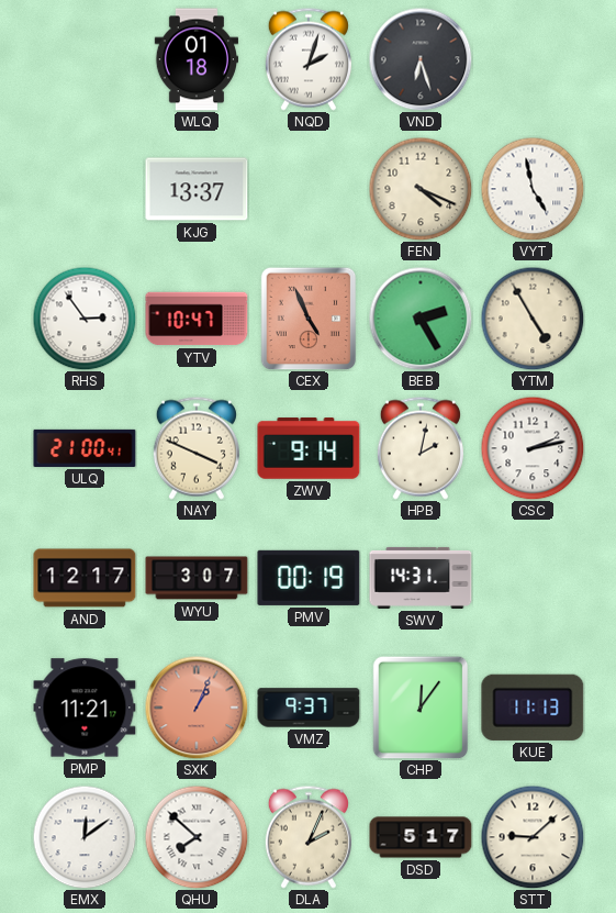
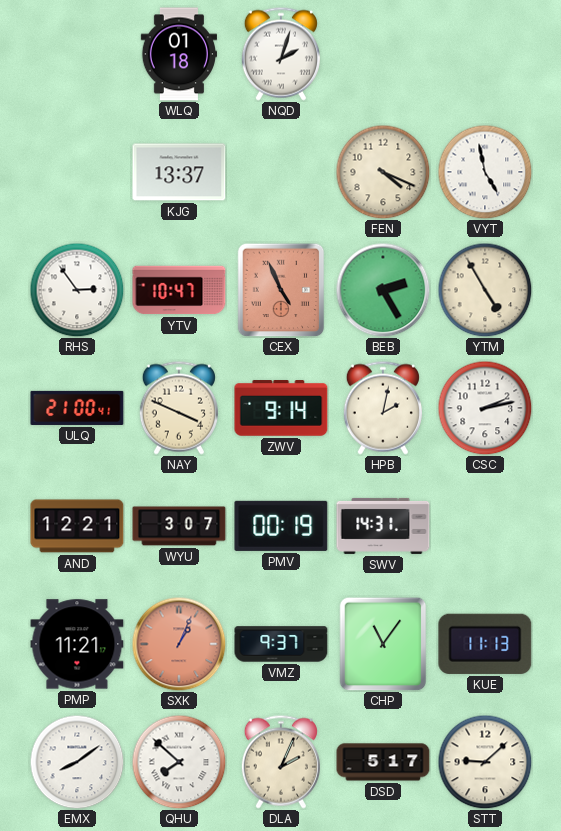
VND: 6:27 -> none (421, 59)
AND: 12:17 -> 12:21 (77, 526)
CHP: 12:06 -> 11:06 (383, 644)
EMX: 12:09 -> 8:09 (77, 762)
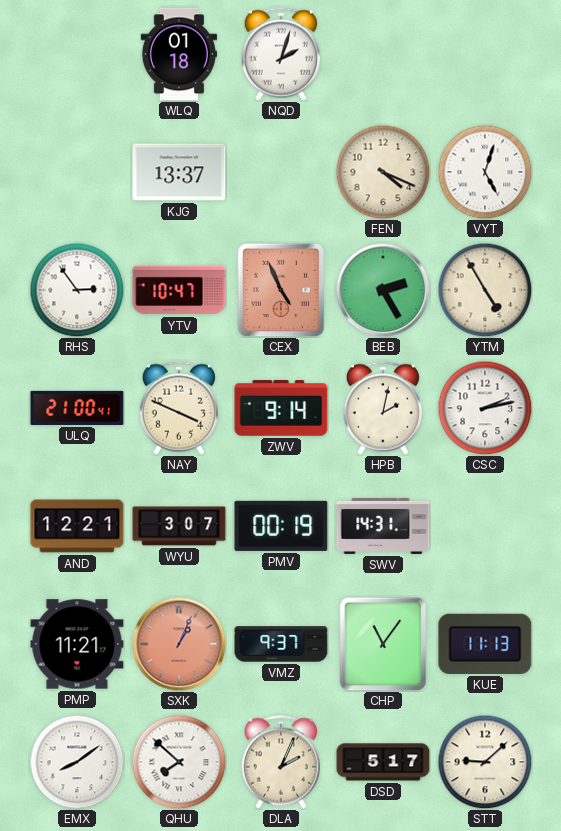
VYT: 4:58 -> 5:03 (485, 172)
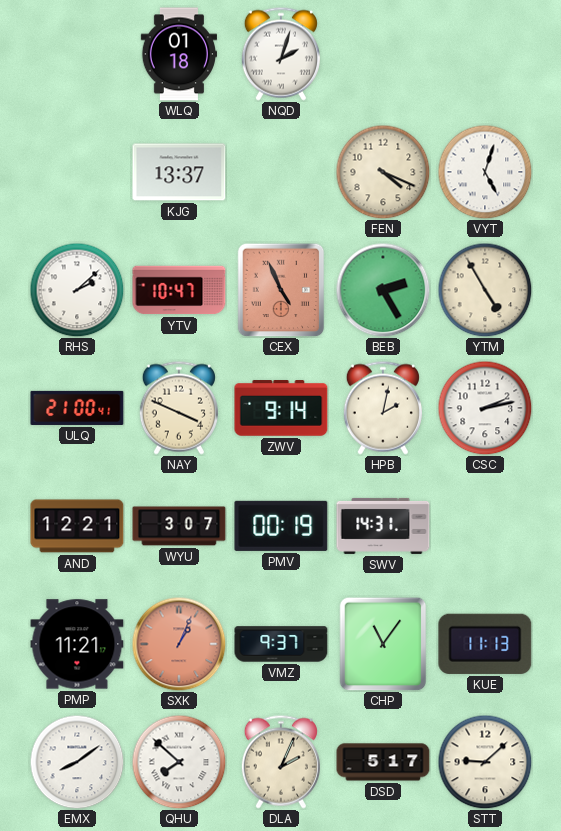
RHS: 2:54 -> 2:08 (77, 290)
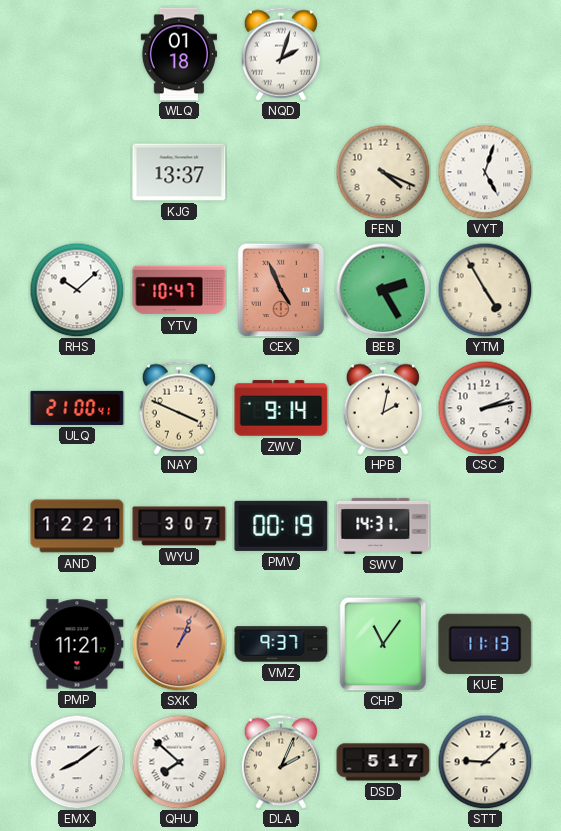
RHS: 2:08 -> 10:08 (77, 290)
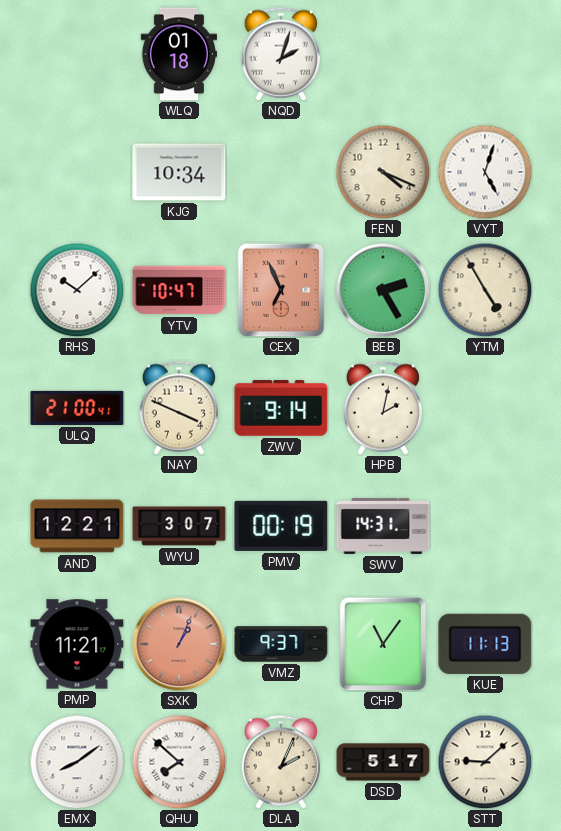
KJG: 13:37 -> 10:34 (179, 172)
CEX: 4:56 -> 6:56 (281, 290)
CSC: 2:13 -> none (485, 408)
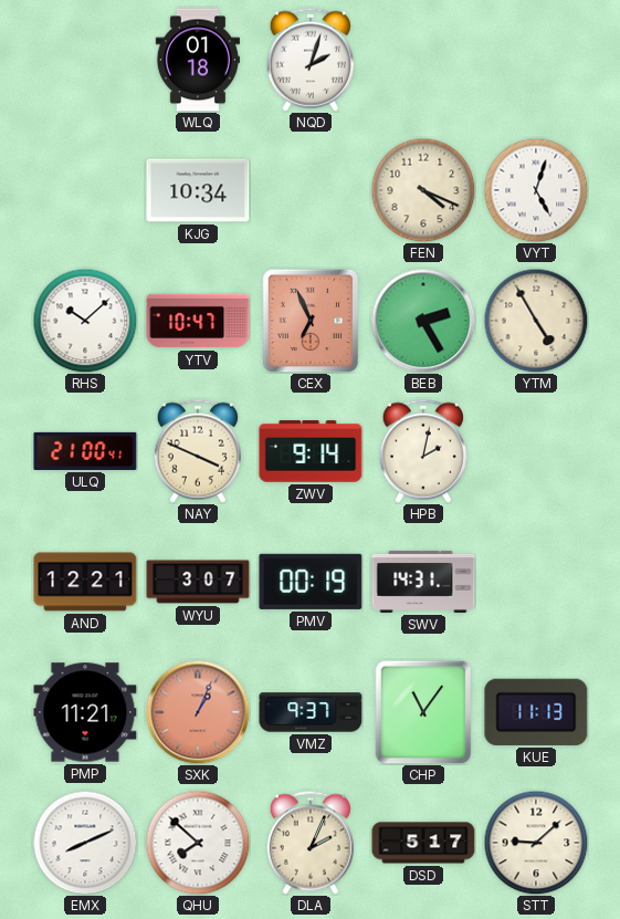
EMX: 8:09 -> 8:11 (85, 843)
